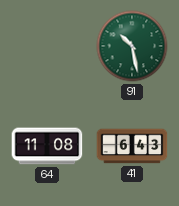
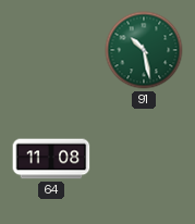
41: 6:43 -> none (132, 146)
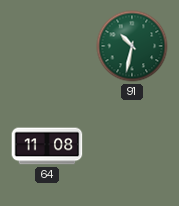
91: 10:28 -> 10:32 (132, 46)
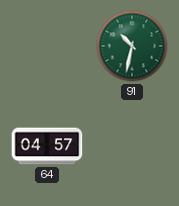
64: 11:08 -> 04:57 (47, 146)
